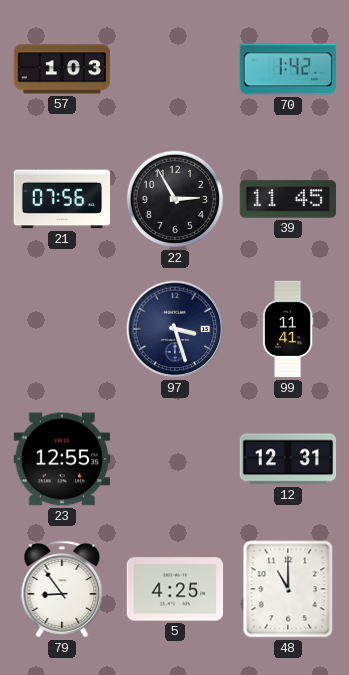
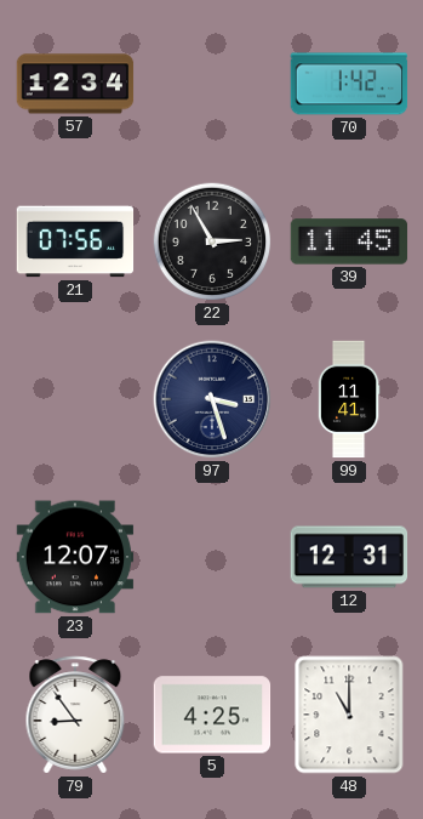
57: 1:03 -> 12:34 (75, 84)
23: 12:55 -> 12:07 (75, 557)
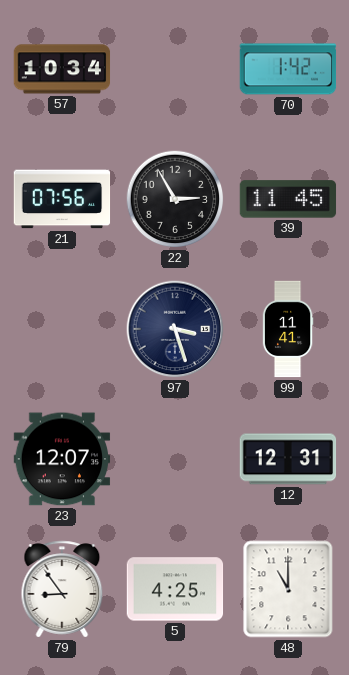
57: 12:34 -> 10:34 (62, 69)
